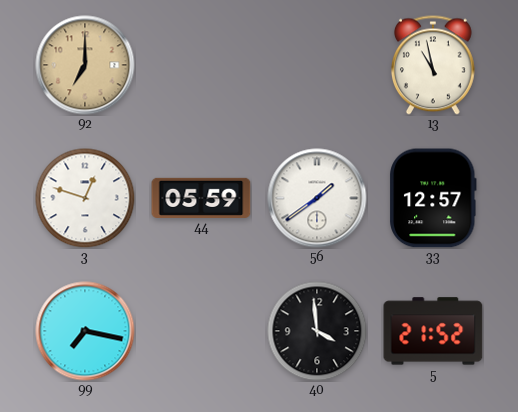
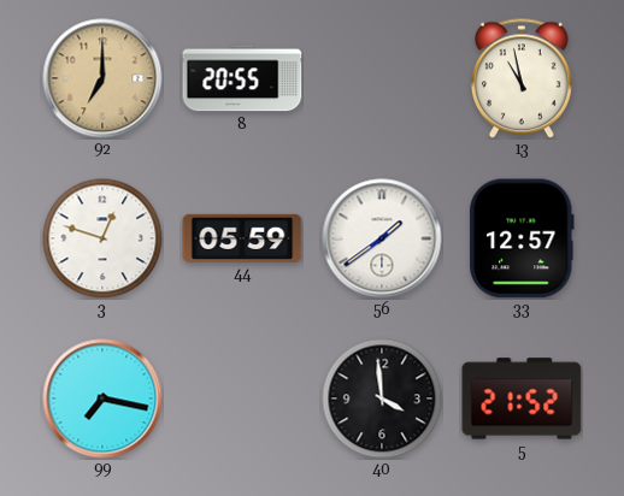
8: none -> 20:55 (242, 78)
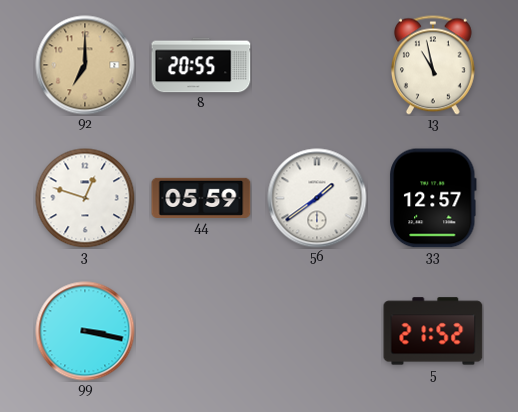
99: 7:17 -> 3:17 (85, 331)
40: 3:59 -> none (382, 398)
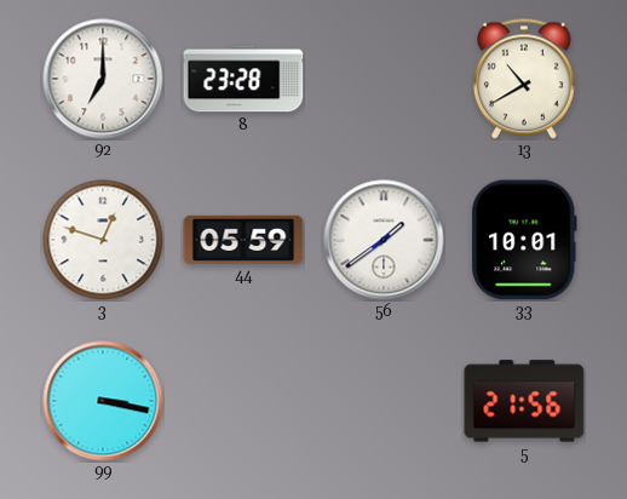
92 dial: champagne -> white (103, 79)
8: 20:55 -> 23:28 (243, 79)
13: 10:58 -> 10:40 (524, 79)
33: 12:57 -> 10:01 (525, 240)
5: 21:52 -> 21:56 (524, 401)
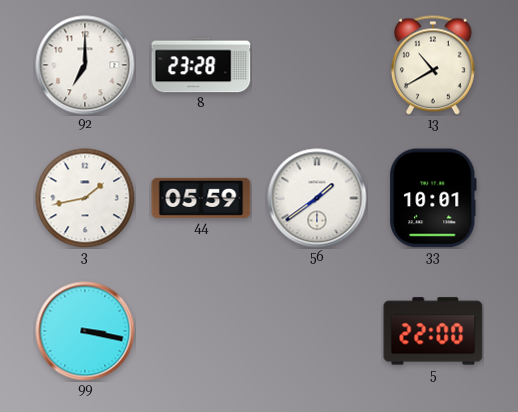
3: 12:48 -> 1:43 (85, 198)
5: 21:56 -> 22:00 (433, 331)
